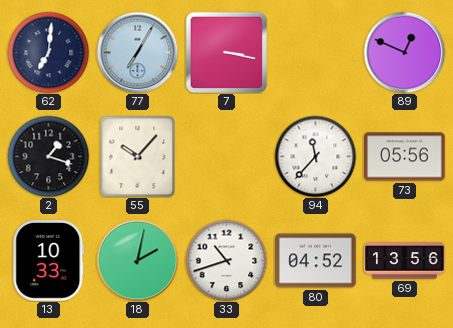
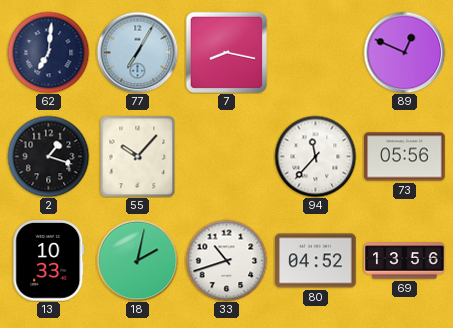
7: 3:17 -> 8:17 (226, 52)
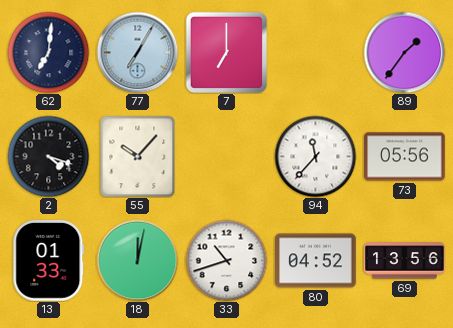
7: 8:17 -> 7:00 (226, 52)
89: 12:49 -> 1:36 (404, 52)
2: 1:18 -> 4:18 (48, 156)
13: 10:33 -> 01:33 (49, 261)
18: 2:02 -> 12:02 (137, 260)
